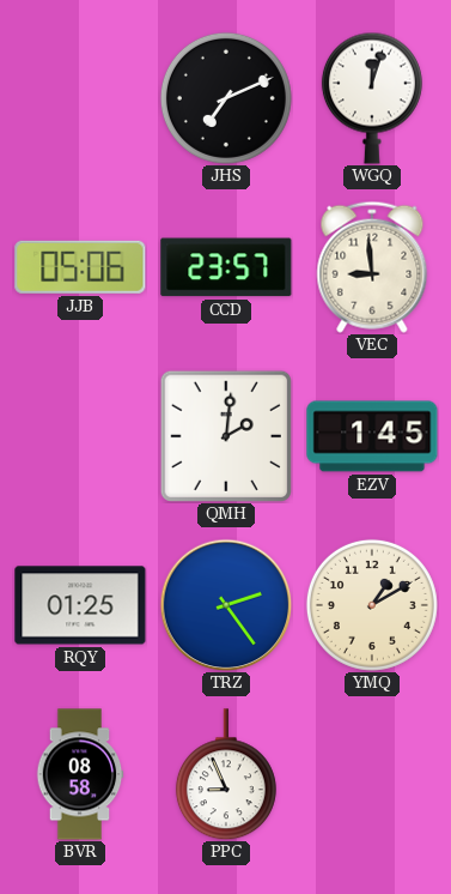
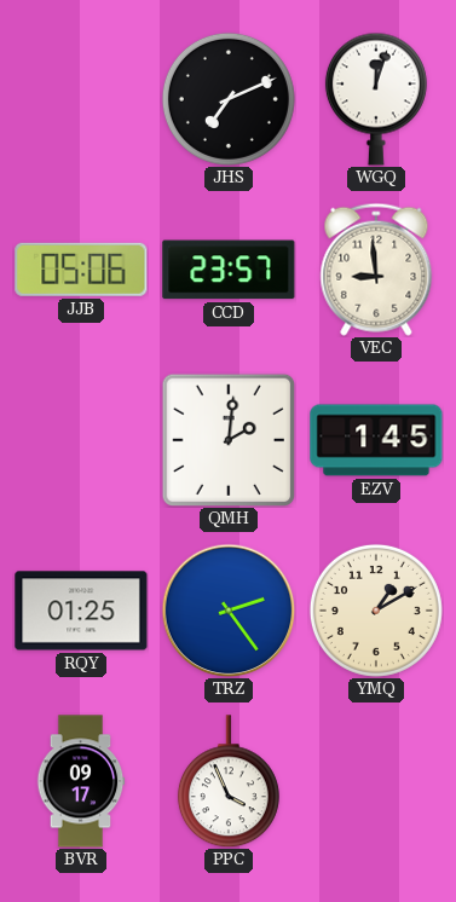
BVR: 08:58 -> 09:17 (81, 781)
PPC: 8:56 -> 3:56 (229, 781)
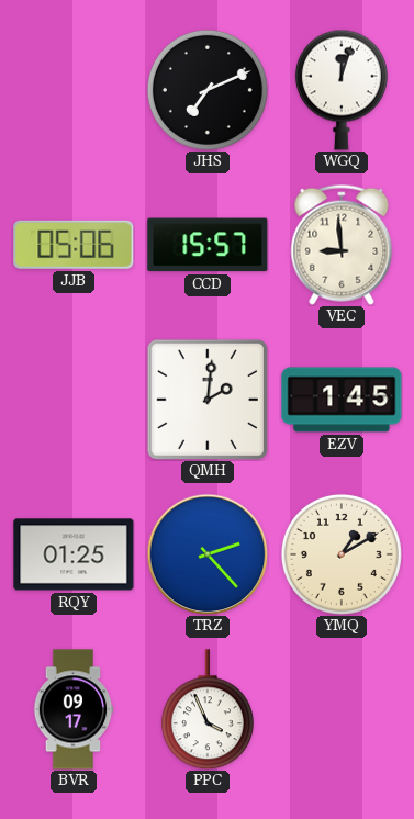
CCD: 23:57 -> 15:57 (208, 245)
TRZ: 2:24 -> 2:23 (208, 554)
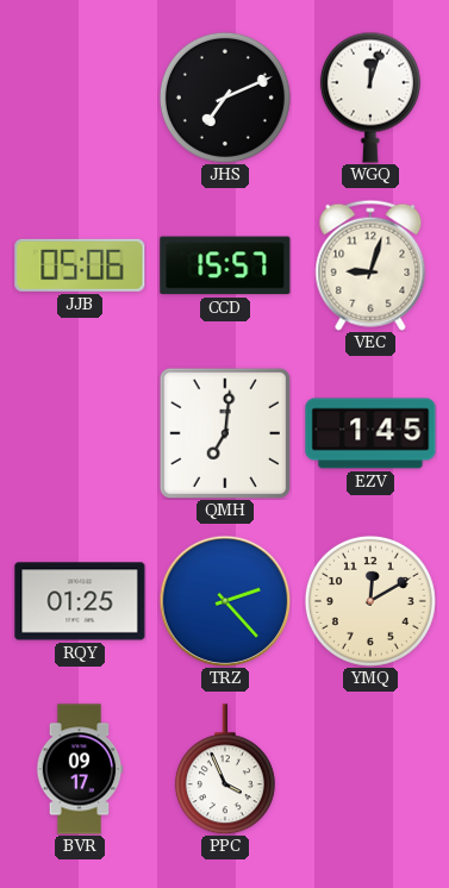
VEC: 8:59 -> 9:03 (370, 265)
QMH: 2:01 -> 7:01 (225, 433)
YMQ: 1:10 -> 12:10 (370, 601)
